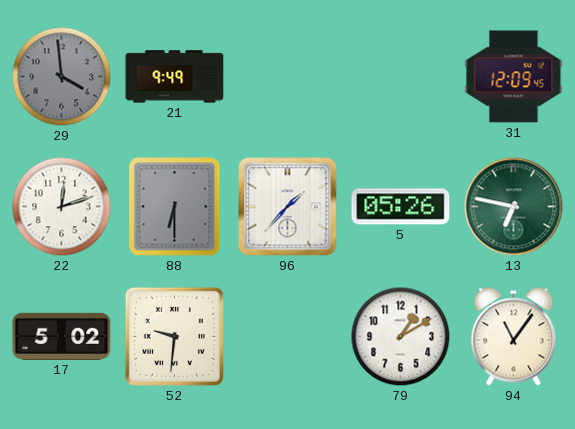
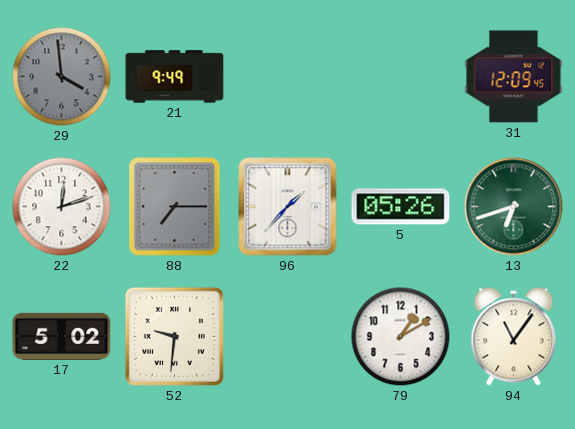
88: 6:30 -> 7:15 (175, 207)
13: 6:47 -> 6:42 (514, 207)
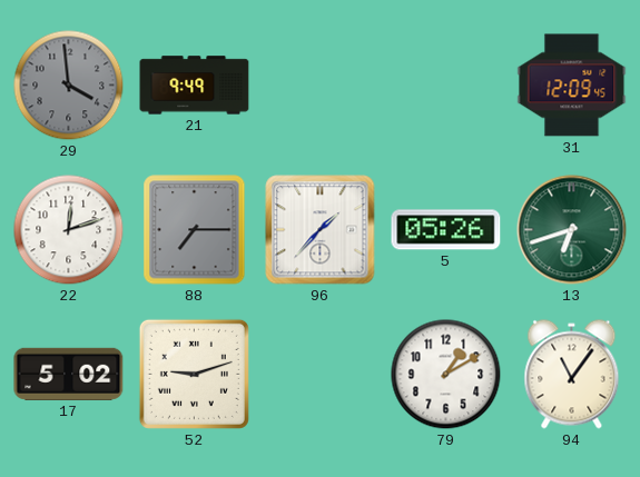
52: 9:31 -> 9:12 (194, 374)
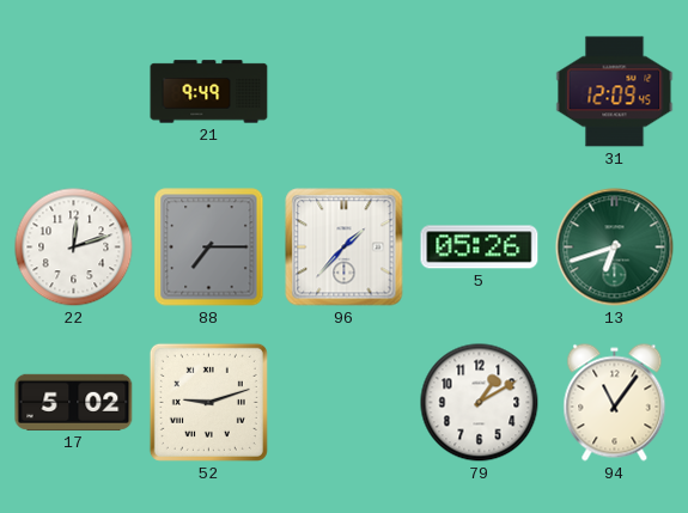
29: 3:59 -> none (69, 86)
